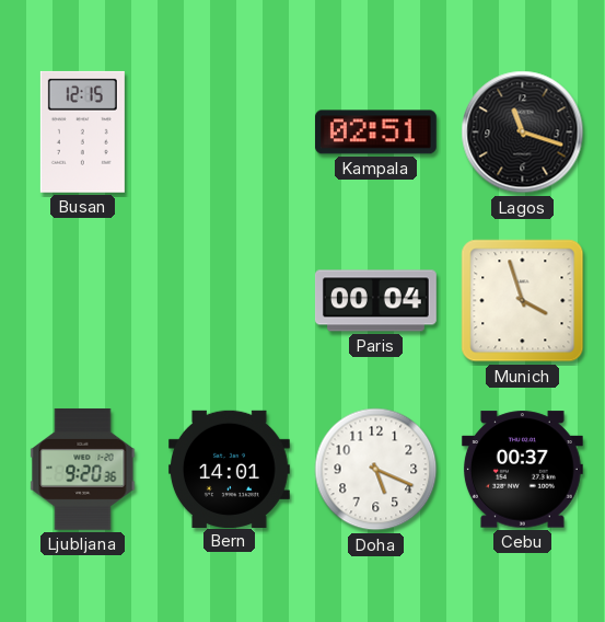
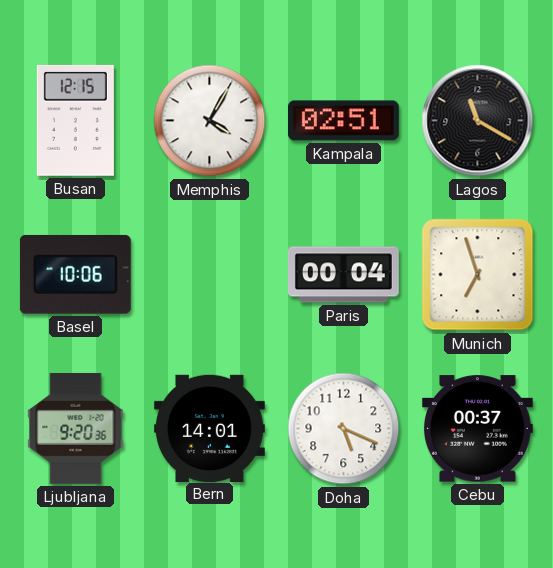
Memphis: none -> 4:05 (210, 121)
Lagos: 11:18 -> 11:20 (478, 121)
Basel: none -> 10:06 (75, 274)
Munich: 3:57 -> 6:57 (478, 275)
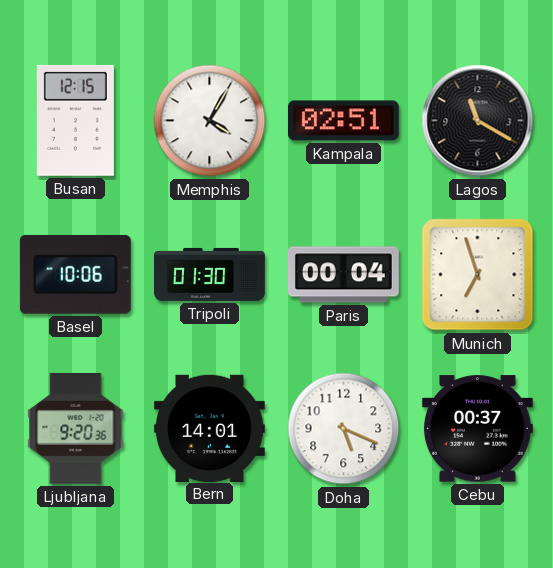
Tripoli: none -> 01:30 (210, 274)
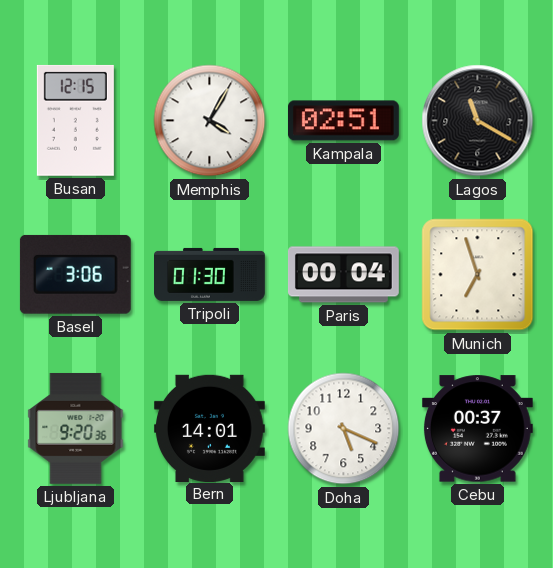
Basel: 10:06 -> 3:06 (75, 274)
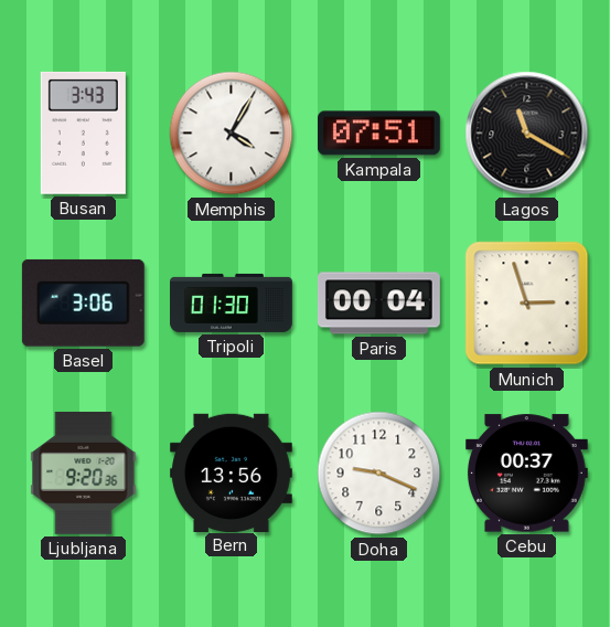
Busan: 12:15 -> 3:43 (83, 132)
Kampala: 02:51 -> 07:51 (378, 134)
Munich: 6:57 -> 2:57 (527, 304)
Bern: 14:01 -> 13:56 (231, 472)
Doha: 5:19 -> 9:19 (379, 474)
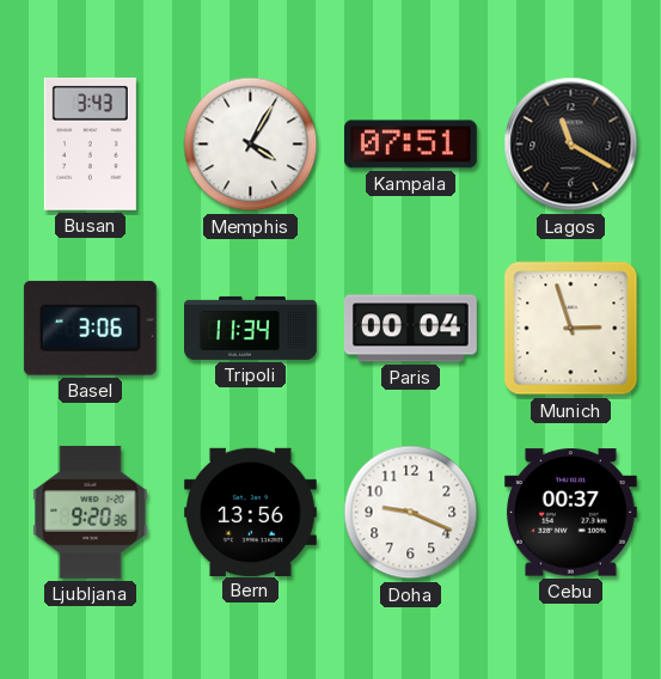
Tripoli: 01:30 -> 11:34 (251, 328)
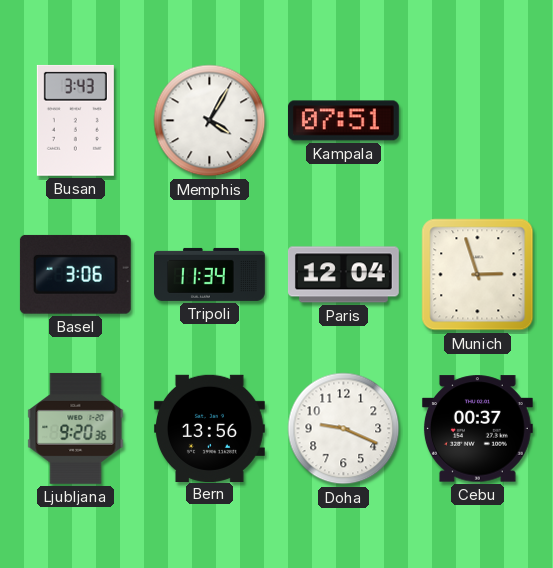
Lagos: 11:20 -> none (571, 145)
Paris: 00:04 -> 12:04 (343, 275)
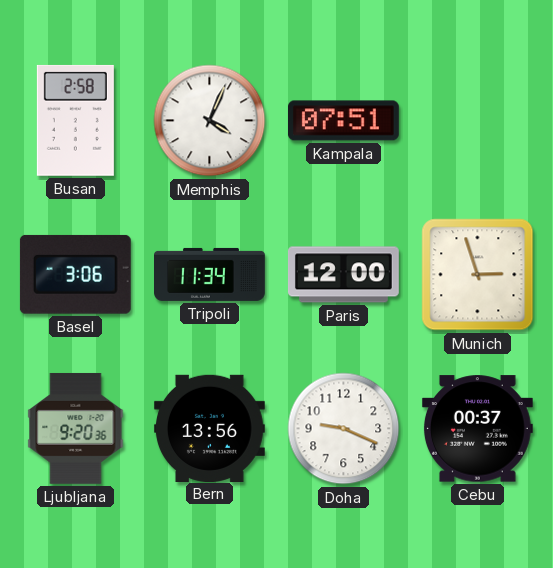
Busan: 3:43 -> 2:58 (75, 120)
Memphis: 4:05 -> 4:04 (210, 121)
Paris: 12:04 -> 12:00 (343, 275)
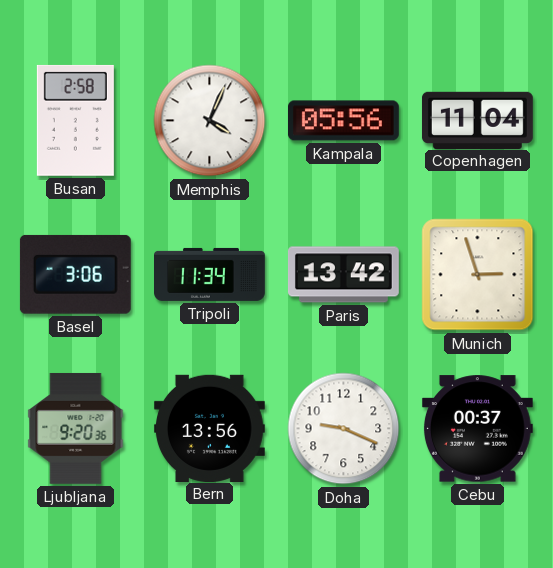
Kampala: 07:51 -> 05:56 (343, 121)
Copenhagen: none -> 11:04 (477, 120)
Paris: 12:00 -> 13:42 (343, 275)
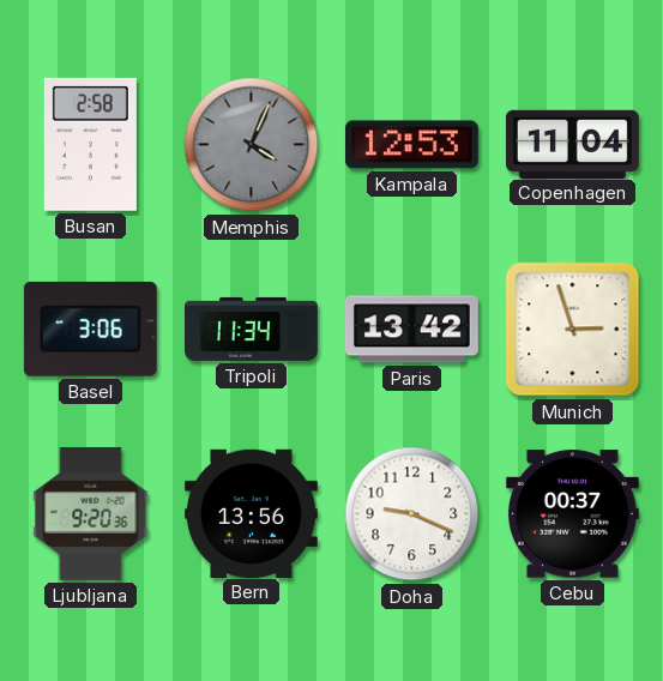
Memphis dial: white -> grey (252, 145)
Kampala: 05:56 -> 12:53 (411, 145)
